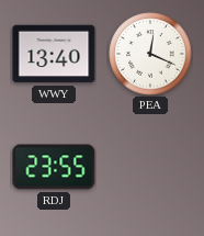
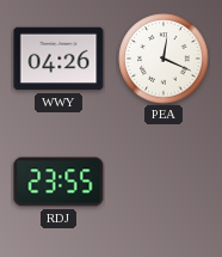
WWY: 13:40 -> 04:26 (58, 59)
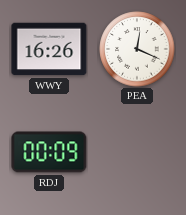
WWY: 04:26 -> 16:26 (49, 49)
RDJ: 23:55 -> 00:09 (49, 152)
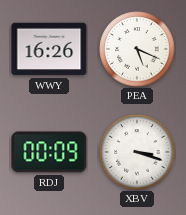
PEA: 12:19 -> 5:19 (137, 49)
XBV: none -> 3:18 (137, 152)
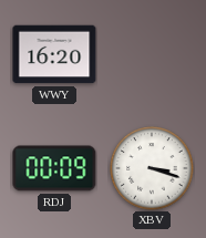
WWY: 16:26 -> 16:20 (54, 54)
PEA: 5:19 -> none (137, 49)
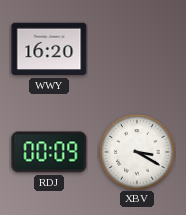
XBV: 3:18 -> 3:20 (137, 152)
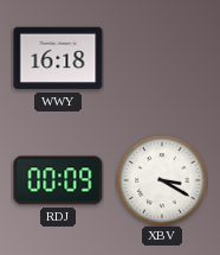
WWY: 16:20 -> 16:18 (58, 58)
